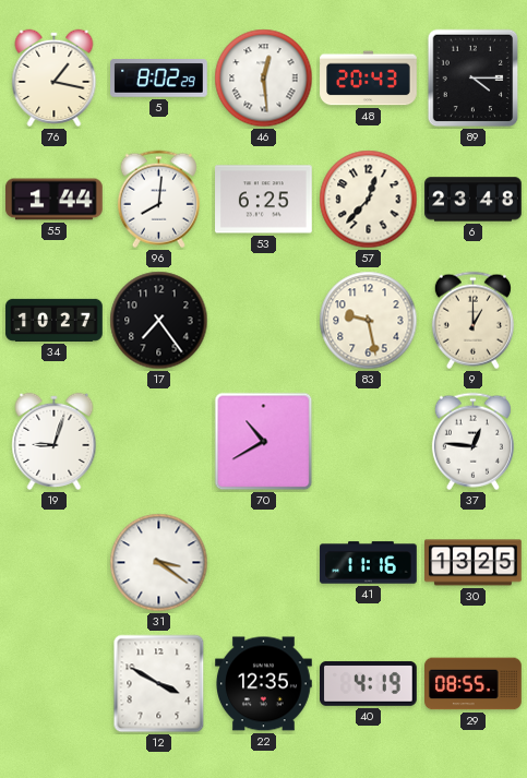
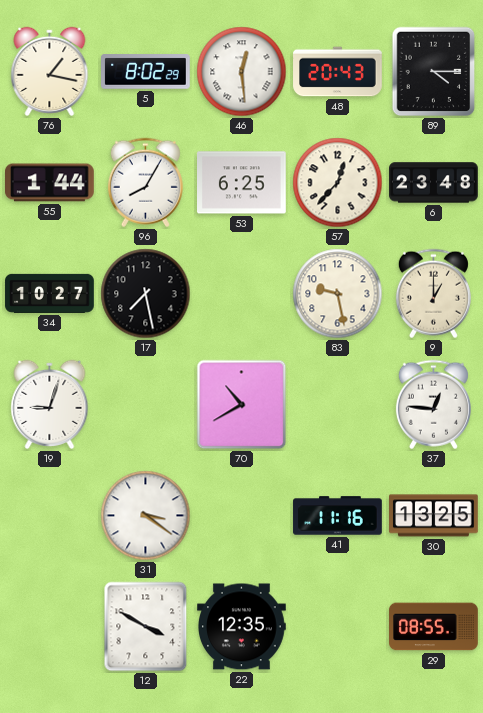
96: 8:01 -> 8:05 (145, 183)
17: 7:24 -> 7:28 (146, 294)
40: 4:19 -> none (369, 683)
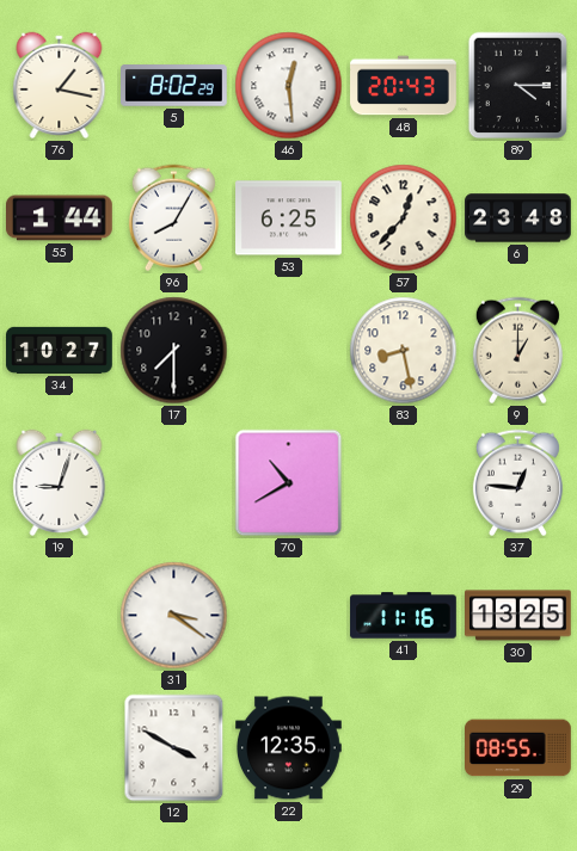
17: 7:28 -> 7:30 (174, 351)
83: 9:28 -> 8:28 (404, 351)
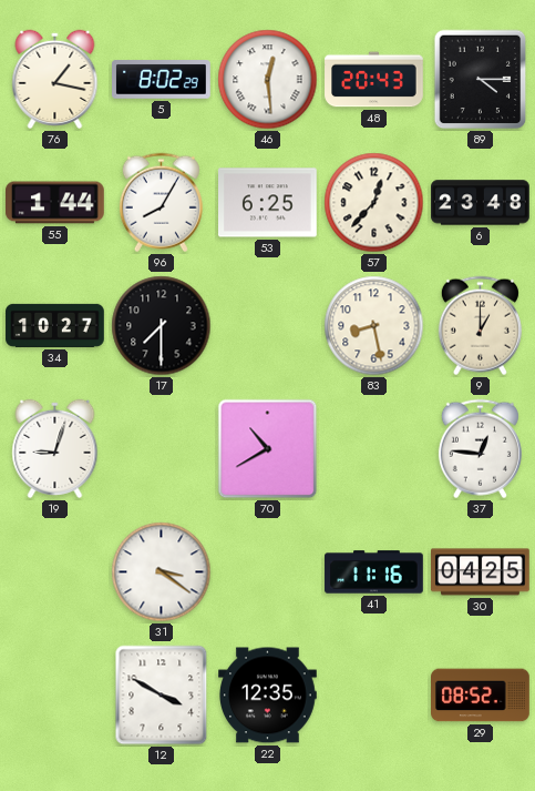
30: 13:25 -> 04:25 (481, 572)
29: 08:55 -> 08:52 (481, 696)
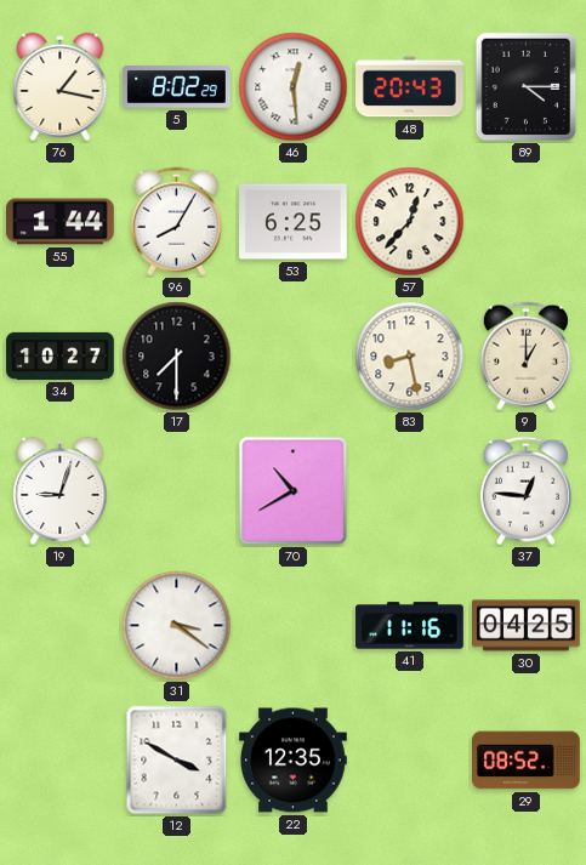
6: 23:48 -> none (481, 203)
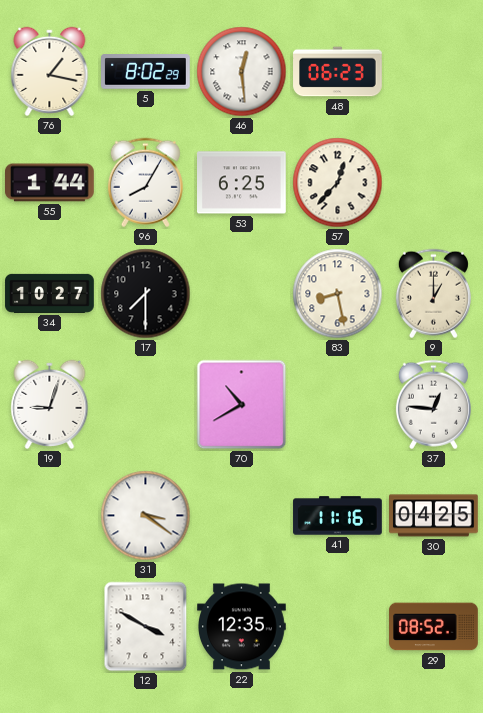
48: 20:43 -> 06:23 (338, 72)
89: 4:15 -> none (527, 87)
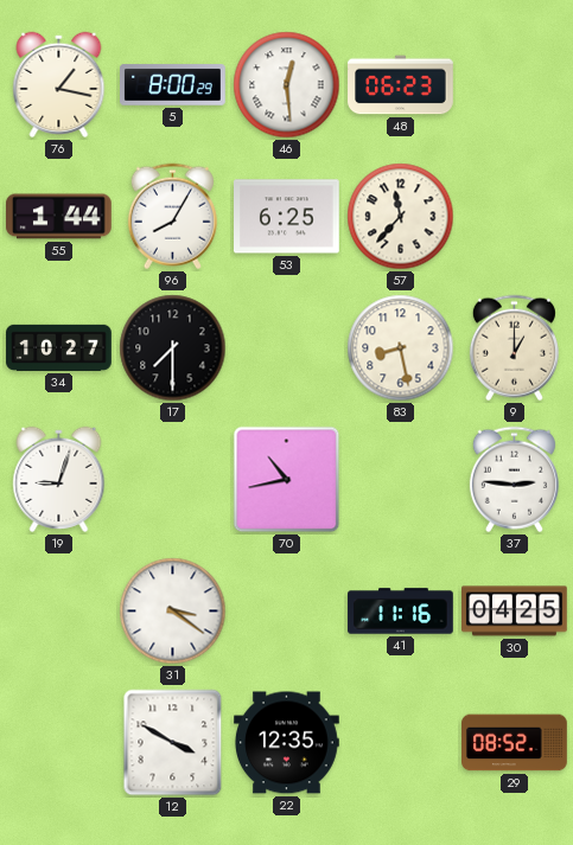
5: 8:02 -> 8:00 (173, 85)
57: 12:37 -> 11:37 (401, 217)
70: 10:40 -> 10:43 (287, 480)
37: 12:46 -> 2:46 (514, 480)
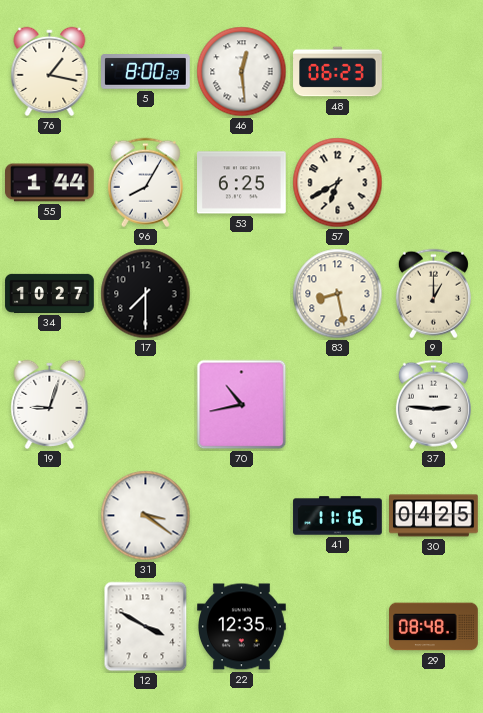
57: 11:37 -> 6:40 (338, 183)
29: 08:52 -> 08:48 (434, 627)
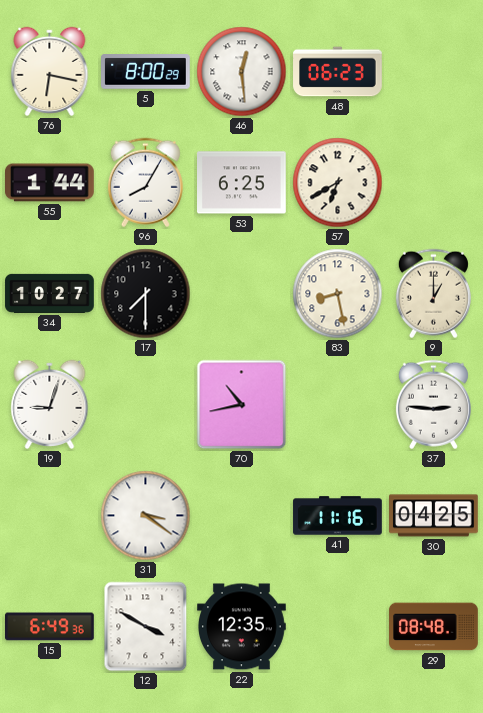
76: 1:17 -> 6:17 (50, 71)
15: none -> 6:49 (50, 627)
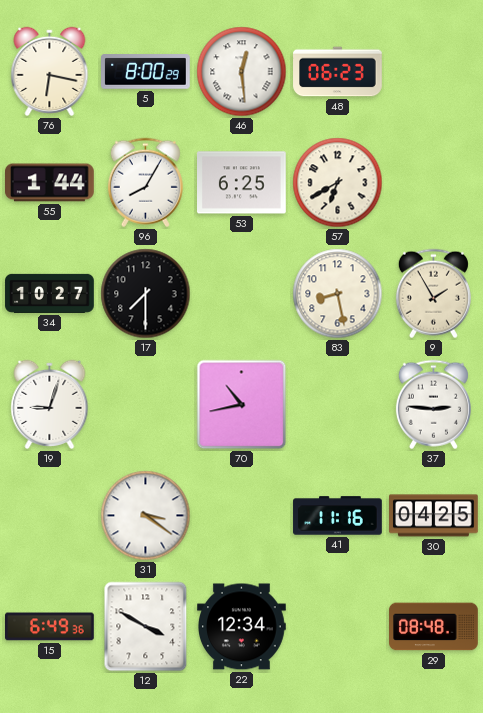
9: 1:00 -> 1:55 (433, 294)
22: 12:35 -> 12:34 (242, 627)
